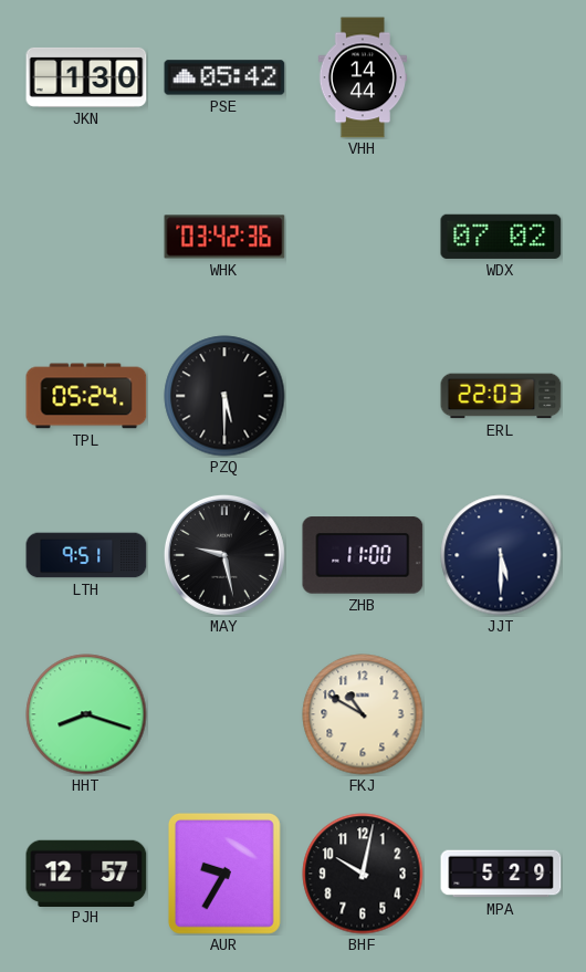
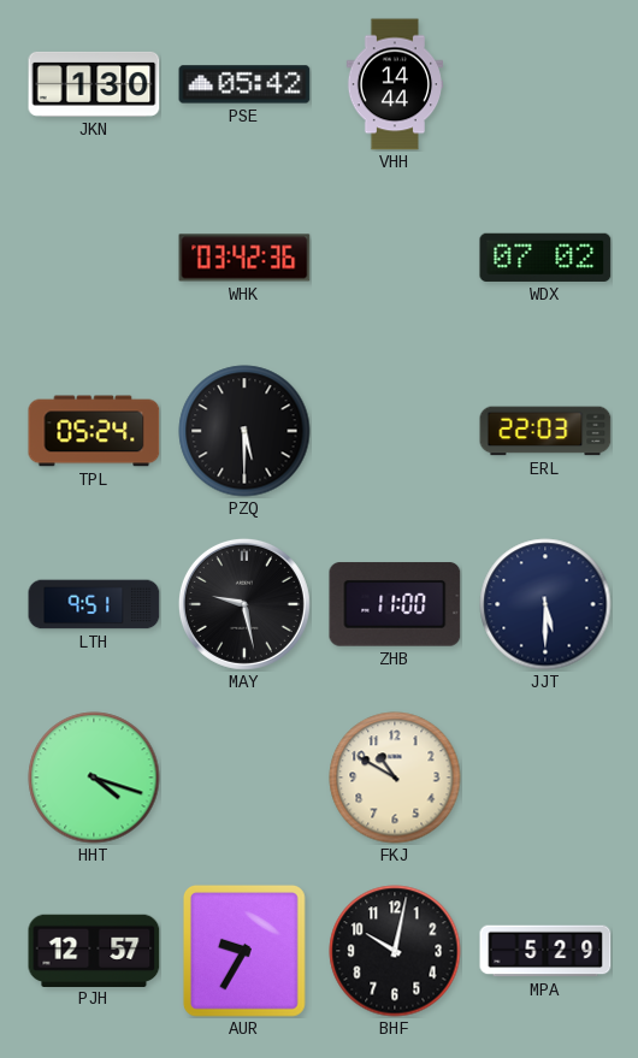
HHT: 8:18 -> 4:18 (94, 778)
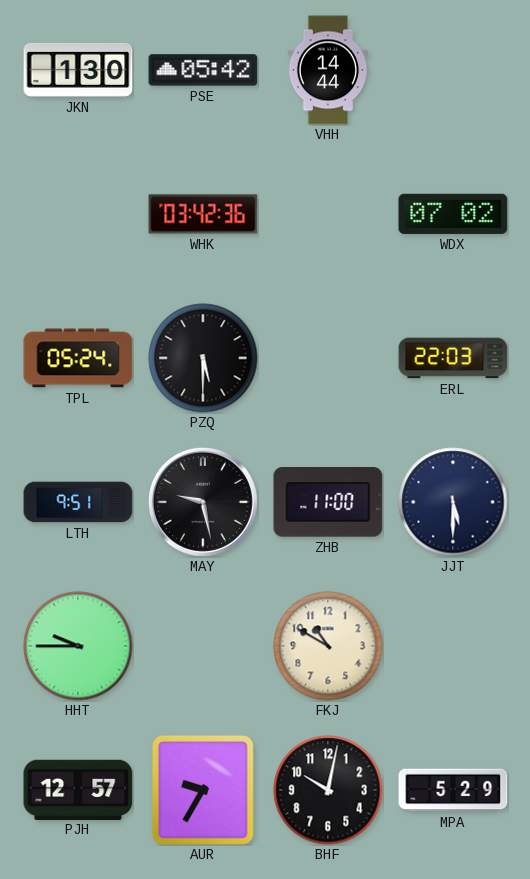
HHT: 4:18 -> 9:45 (78, 646)
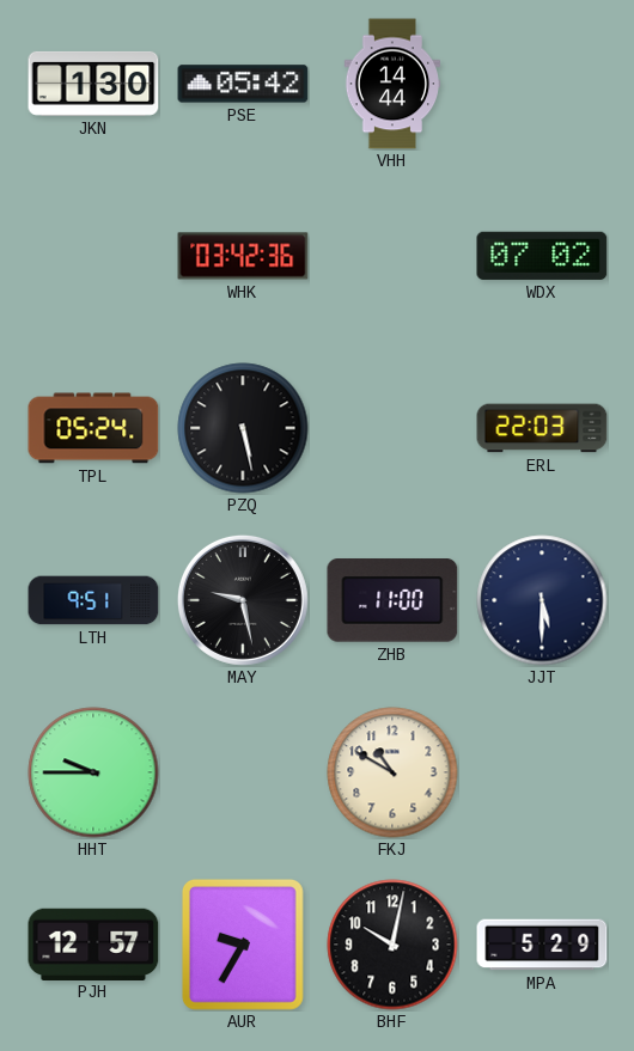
PZQ: 5:30 -> 5:28 (243, 428)
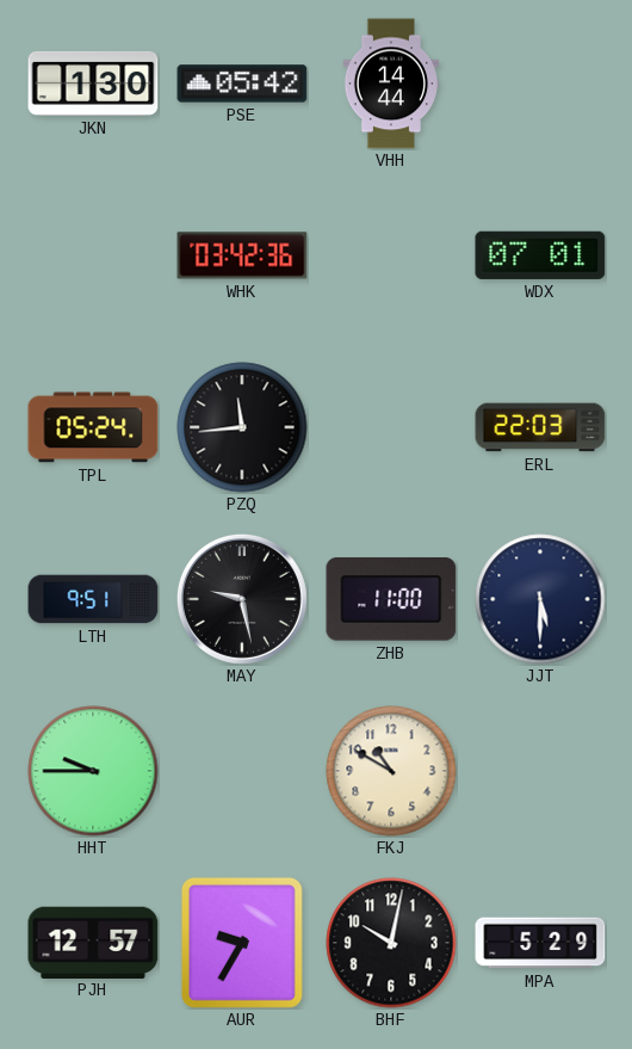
WDX: 07:02 -> 07:01 (540, 255)
PZQ: 5:28 -> 11:44 (242, 427)
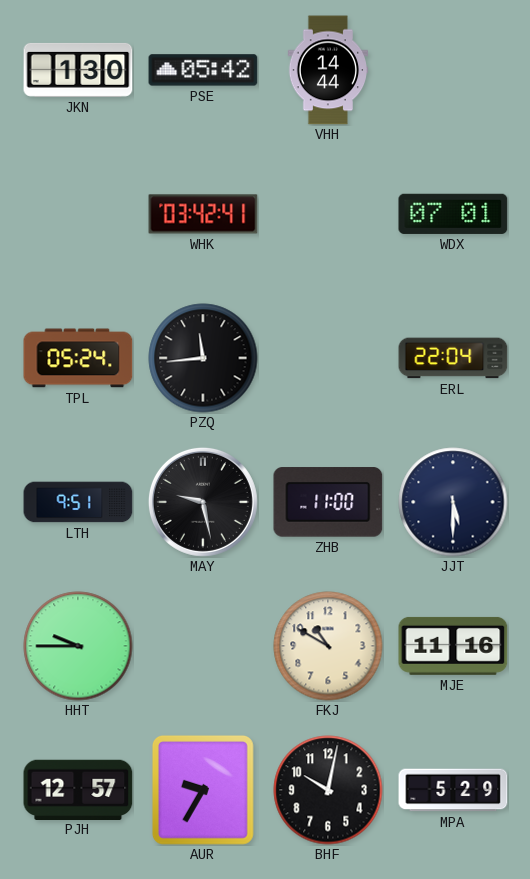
WHK: 03:42:36 -> 03:42:41 (203, 214)
ERL: 22:03 -> 22:04 (453, 358)
MJE: none -> 11:16 (453, 646)
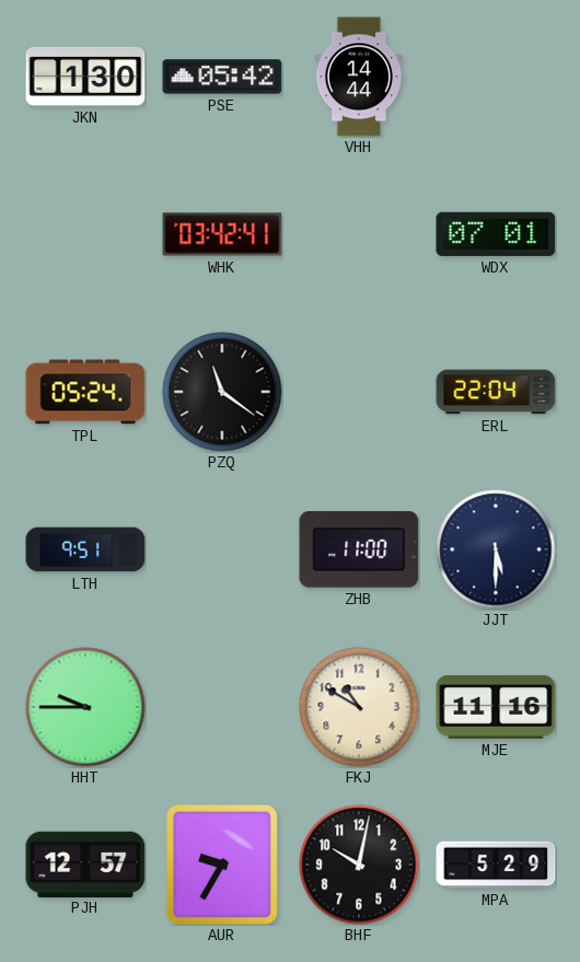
PZQ: 11:44 -> 11:21 (222, 392)
MAY: 9:28 -> none (203, 502)
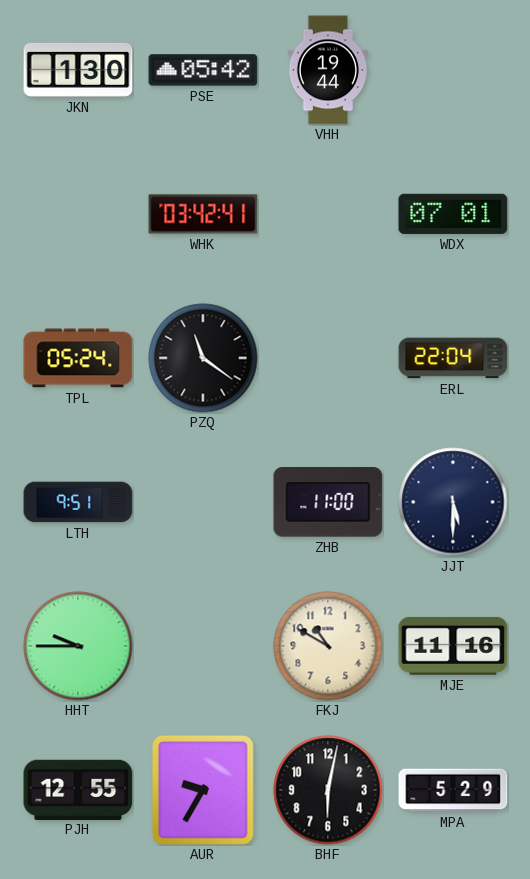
VHH: 14:44 -> 19:44 (328, 70)
PJH: 12:57 -> 12:55 (78, 789)
BHF: 10:02 -> 6:02 (328, 790)
